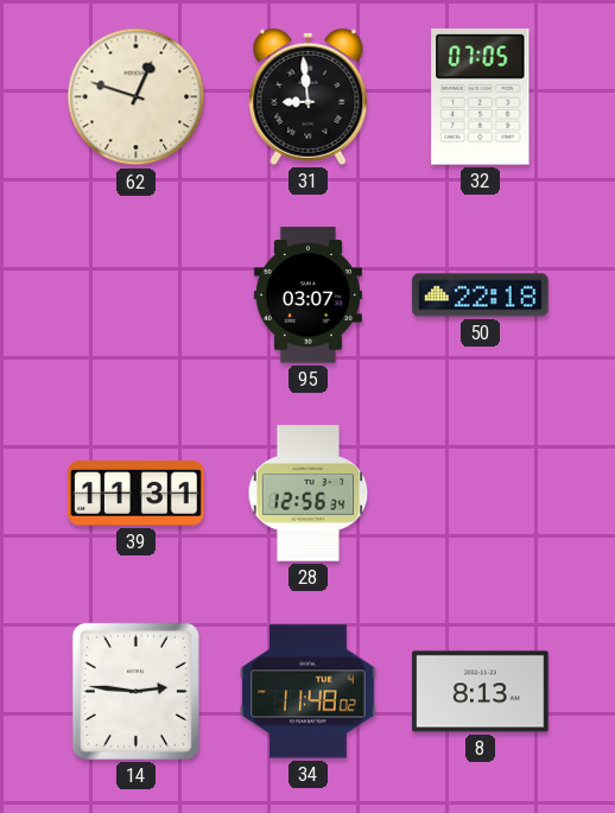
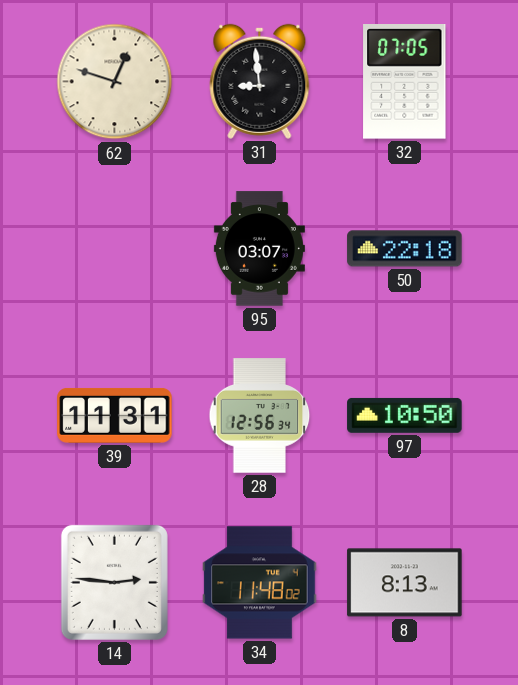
97: none -> 10:50 (405, 415)
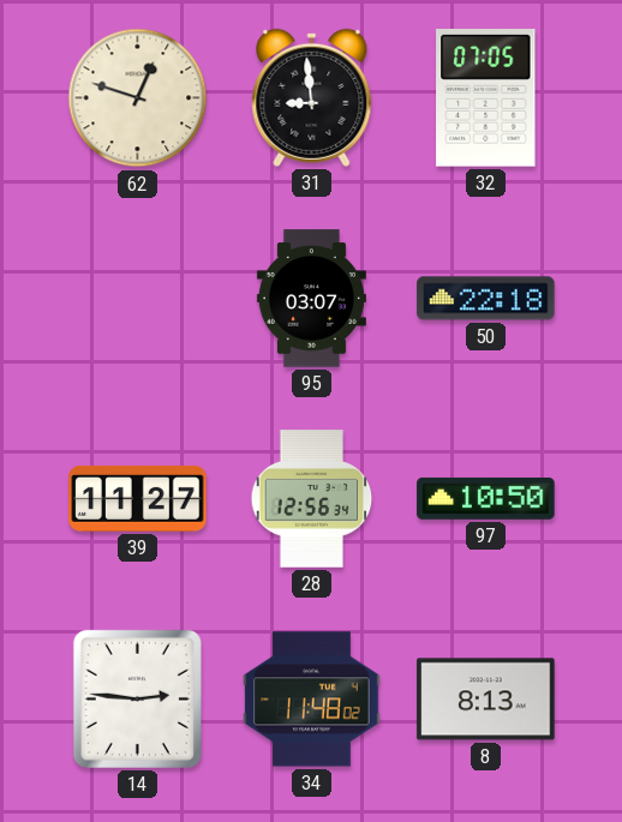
39: 11:31 -> 11:27 (138, 498)
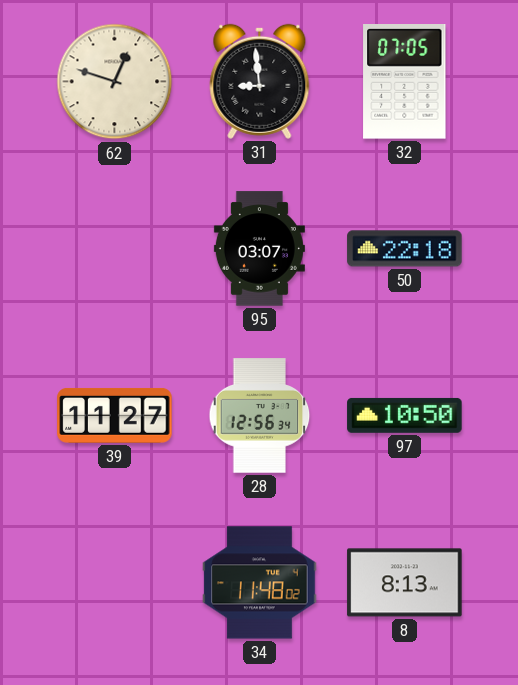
14: 2:46 -> none (137, 698)
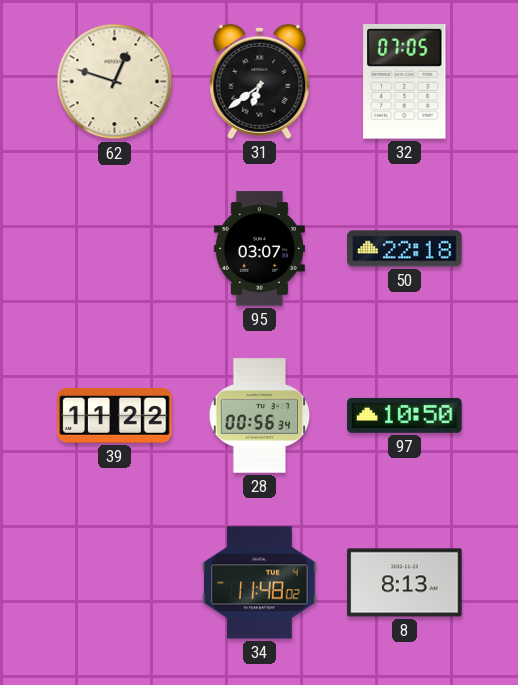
31: 8:59 -> 6:39 (260, 81)
39: 11:27 -> 11:22 (115, 415)
28: 12:56 -> 00:56 (260, 416)
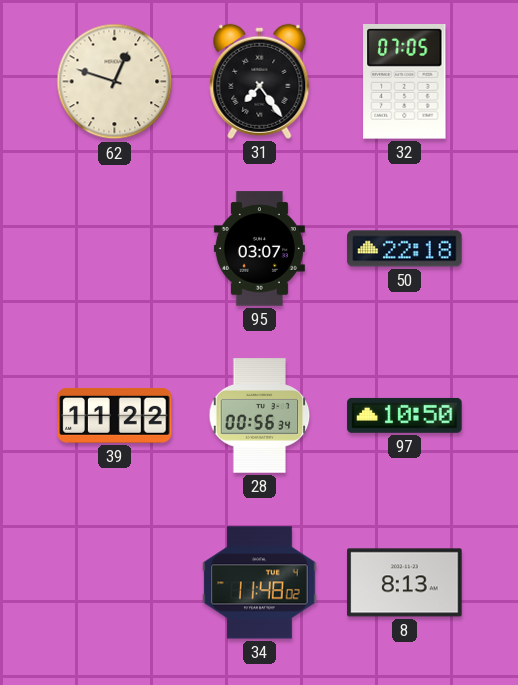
31: 6:39 -> 7:24 (260, 81)
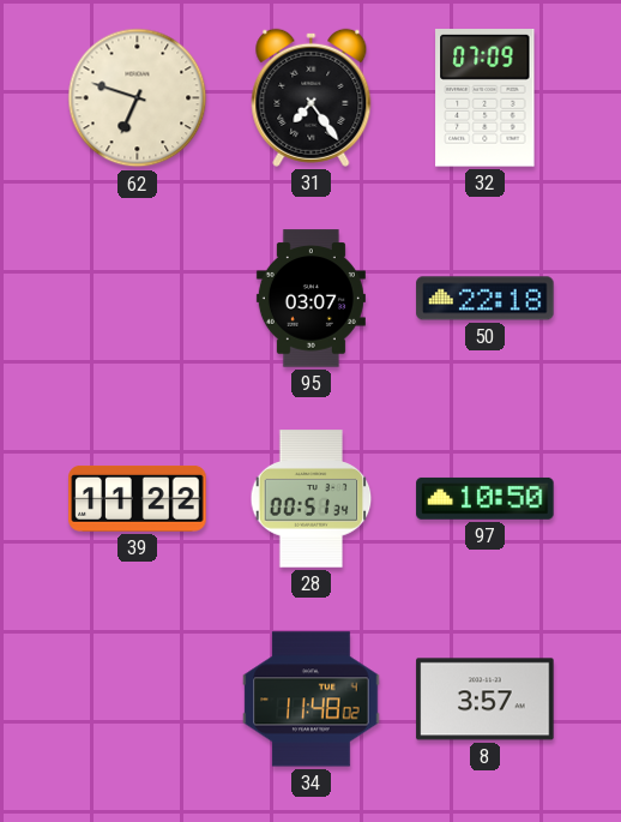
62: 12:48 -> 6:48 (138, 98)
32: 07:05 -> 07:09 (486, 98)
28: 00:56 -> 00:51 (312, 499)
8: 8:13 -> 3:57 (486, 700)
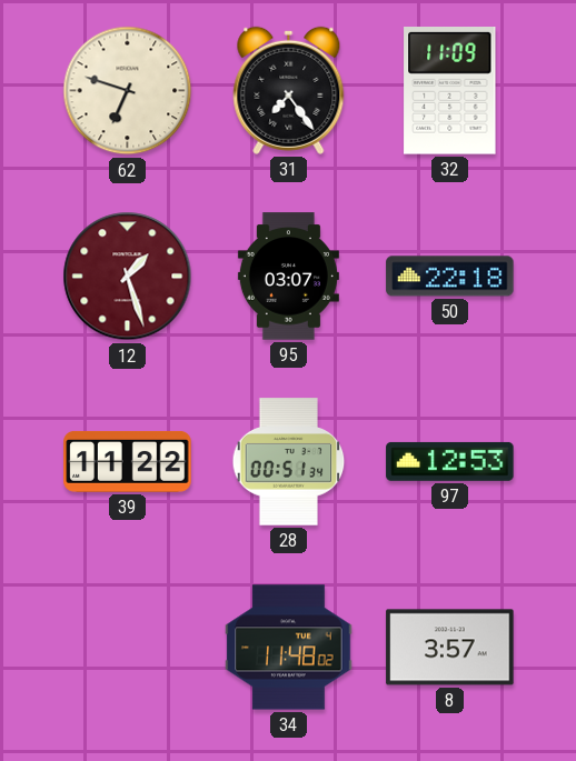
32: 07:09 -> 11:09 (450, 91)
12: none -> 1:27 (128, 277)
97: 10:50 -> 12:53 (450, 461)
